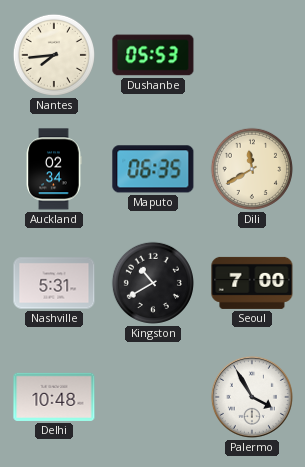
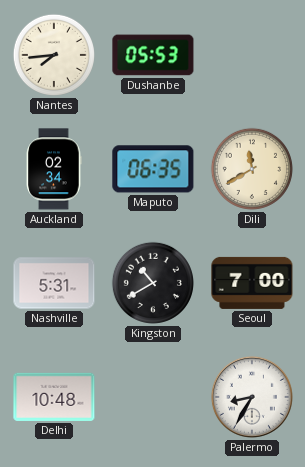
Palermo: 3:55 -> 8:35 (252, 397)
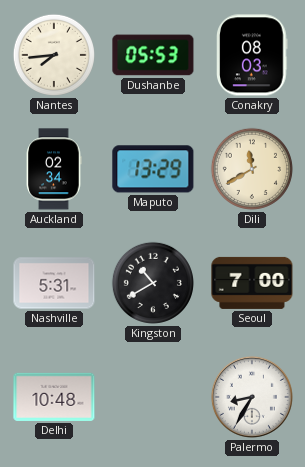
Conakry: none -> 08:03 (252, 55)
Maputo: 06:35 -> 13:29 (153, 169)
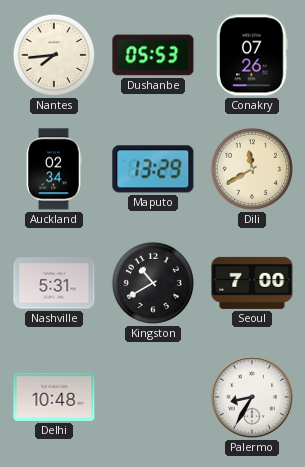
Conakry: 08:03 -> 07:26 (252, 55)
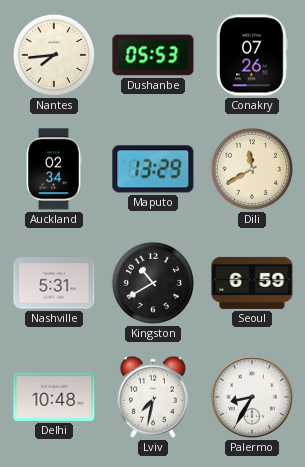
Seoul: 7:00 -> 6:59 (252, 283)
Lviv: none -> 7:32 (153, 397)
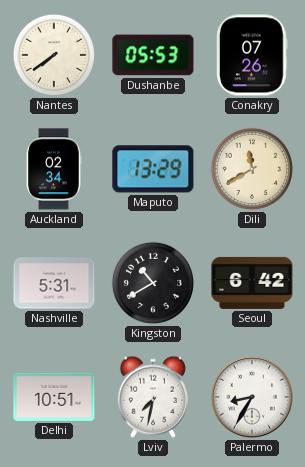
Nantes: 7:44 -> 7:39 (54, 55)
Seoul: 6:59 -> 6:42 (252, 283)
Delhi: 10:48 -> 10:51 (54, 397)
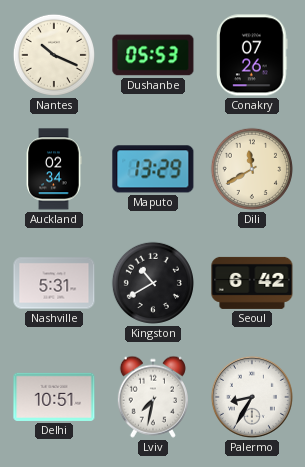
Nantes: 7:39 -> 10:19 (54, 55)
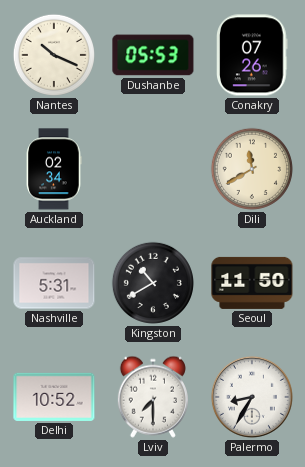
Maputo: 13:29 -> none (153, 169)
Seoul: 6:42 -> 11:50 (252, 283)
Delhi: 10:51 -> 10:52 (54, 397)
Lviv: 7:32 -> 7:30 (153, 397)
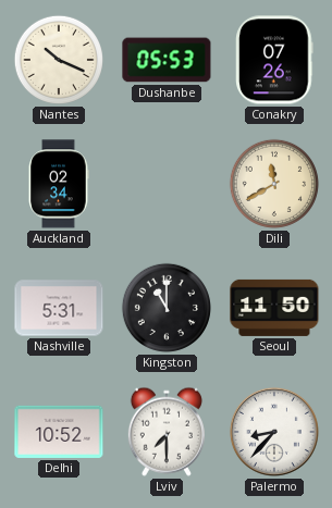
Kingston: 10:40 -> 11:00 (167, 308)
Palermo: 8:35 -> 8:37 (274, 432)
